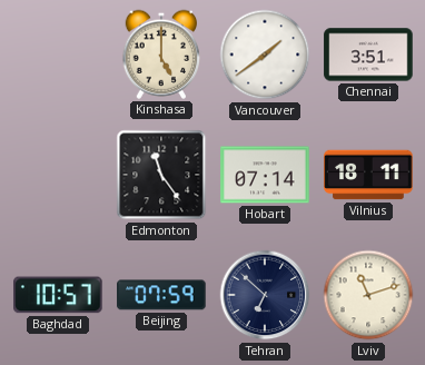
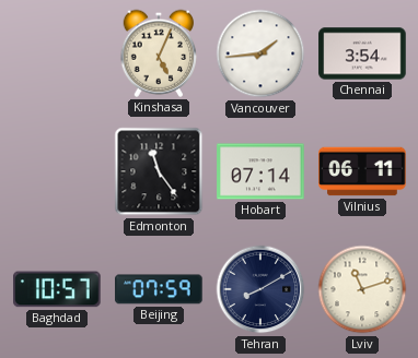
Kinshasa: 5:00 -> 5:04 (159, 53)
Vancouver: 1:39 -> 1:44 (260, 53)
Chennai: 3:51 -> 3:54 (362, 53)
Vilnius: 18:11 -> 06:11 (362, 171)
Tehran: 6:52 -> 8:10 (260, 289)
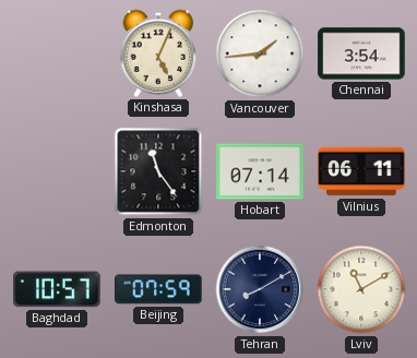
Lviv: 11:12 -> 11:10 (361, 289)
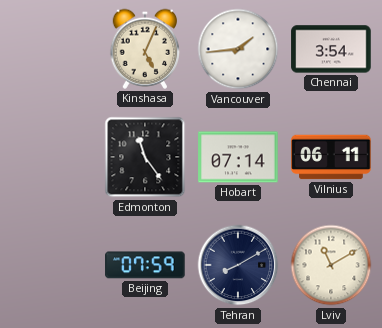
Baghdad: 10:57 -> none (58, 289)
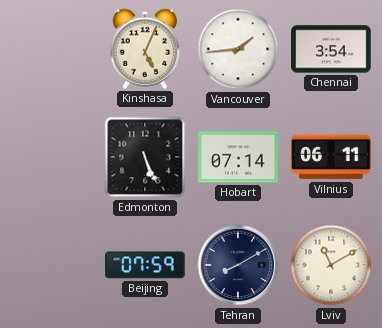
Edmonton: 11:24 -> 5:26 (145, 157)
